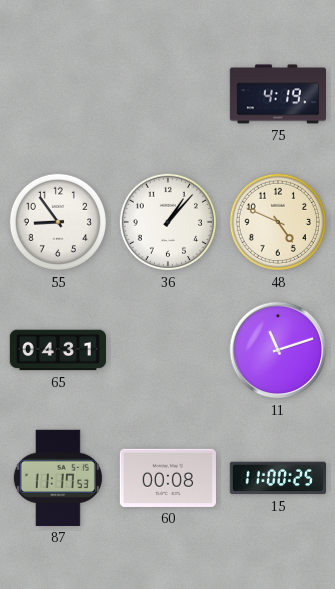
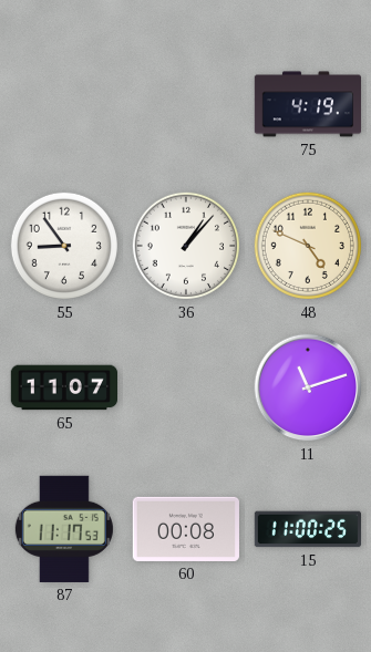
65: 04:31 -> 11:07 (63, 387)
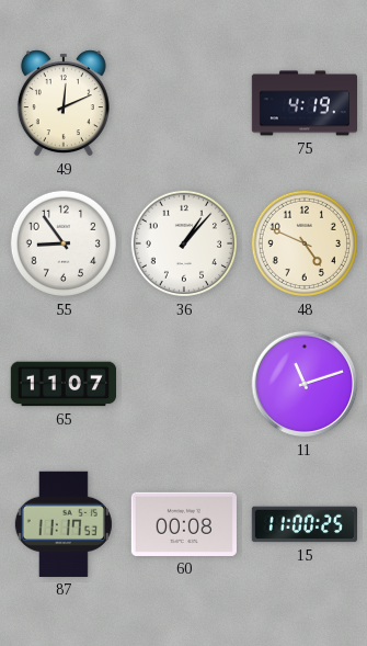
49: none -> 12:11 (64, 103)
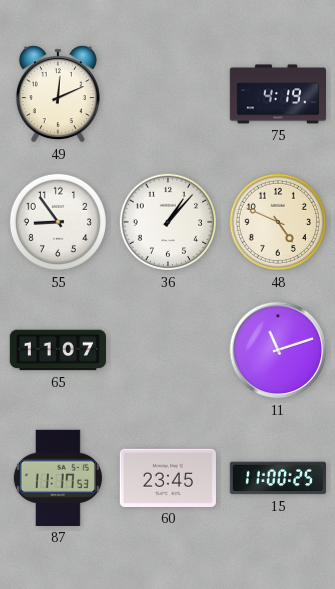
60: 00:08 -> 23:45 (168, 478)
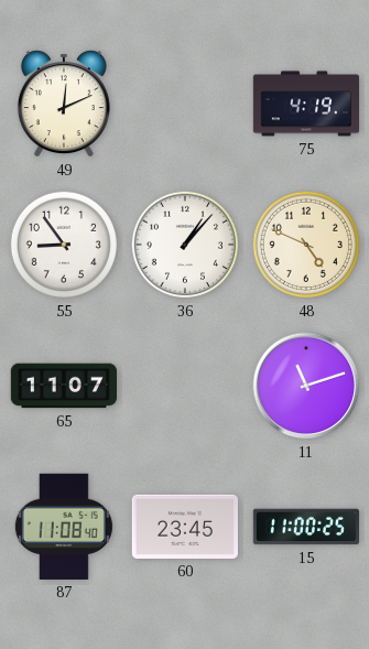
87: 11:17 -> 11:08 (64, 527)
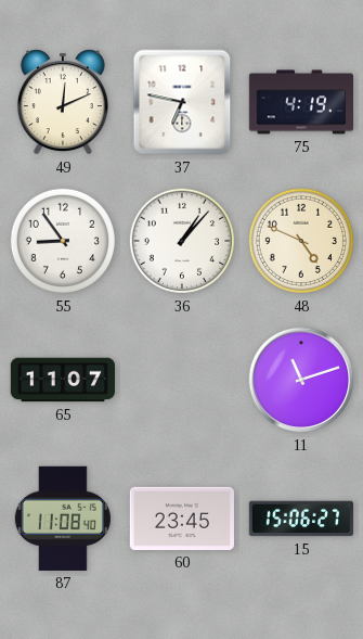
37: none -> 6:47 (182, 102)
15: 11:00 -> 15:06 (300, 519)
